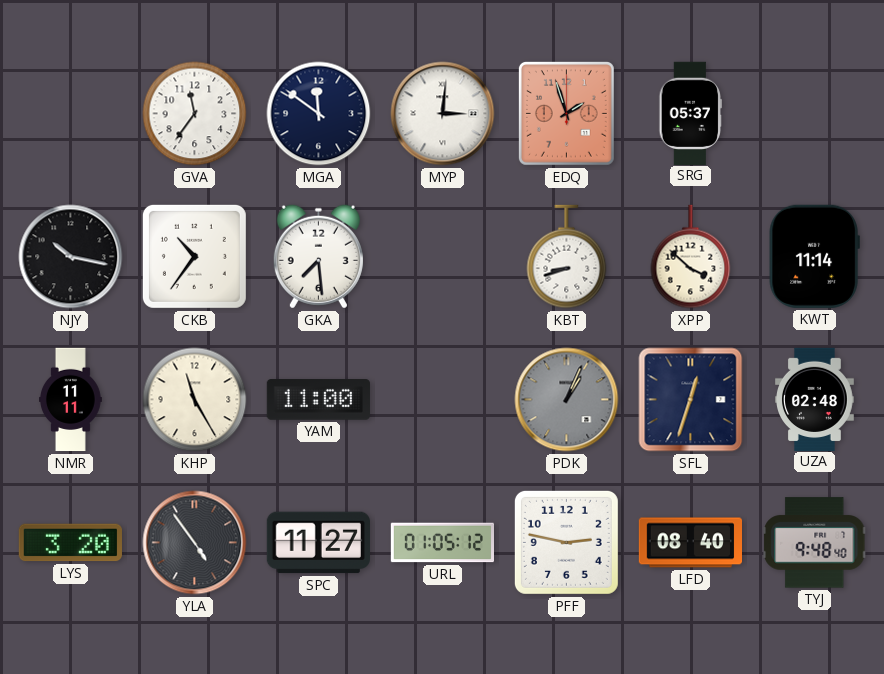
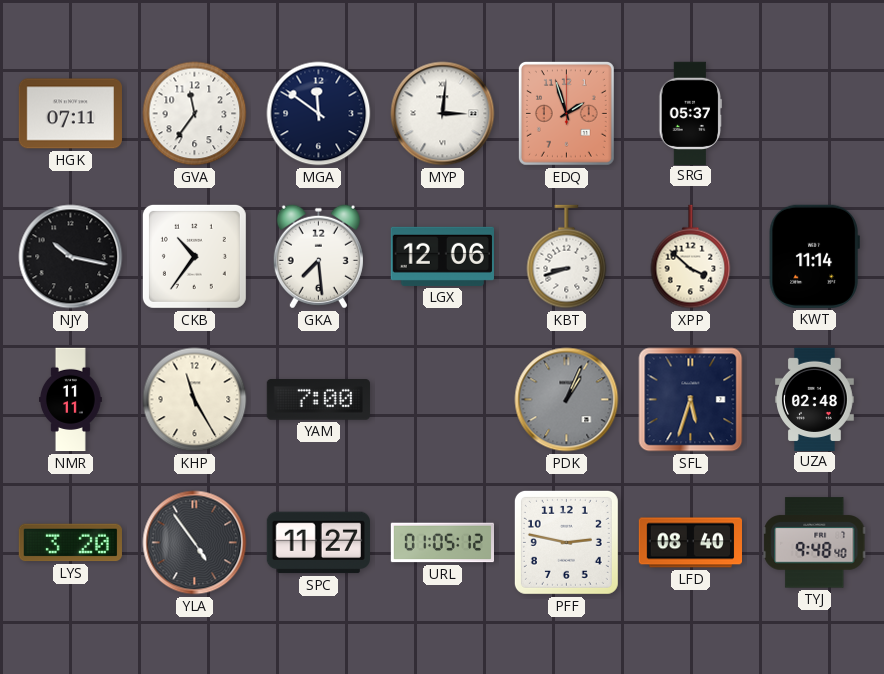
HGK: none -> 07:11 (70, 114)
LGX: none -> 12:06 (442, 256)
YAM: 11:00 -> 7:00 (318, 400)
SFL: 12:33 -> 5:33 (691, 400)
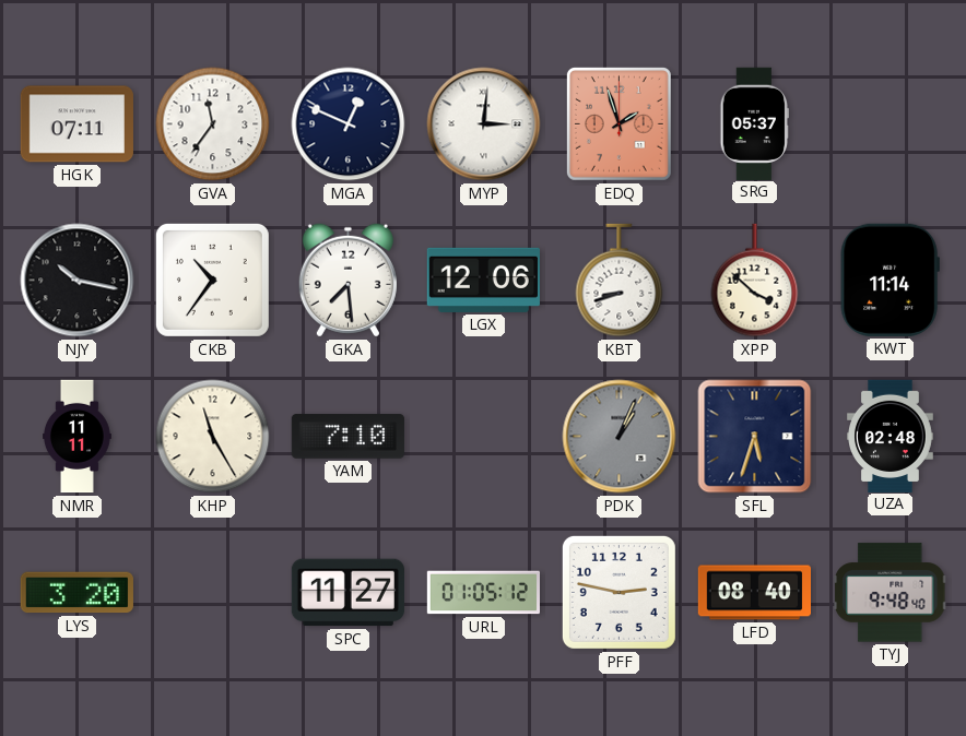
MGA: 11:51 -> 12:49 (349, 124)
YAM: 7:00 -> 7:10 (347, 437)
YLA: 4:54 -> none (195, 543)
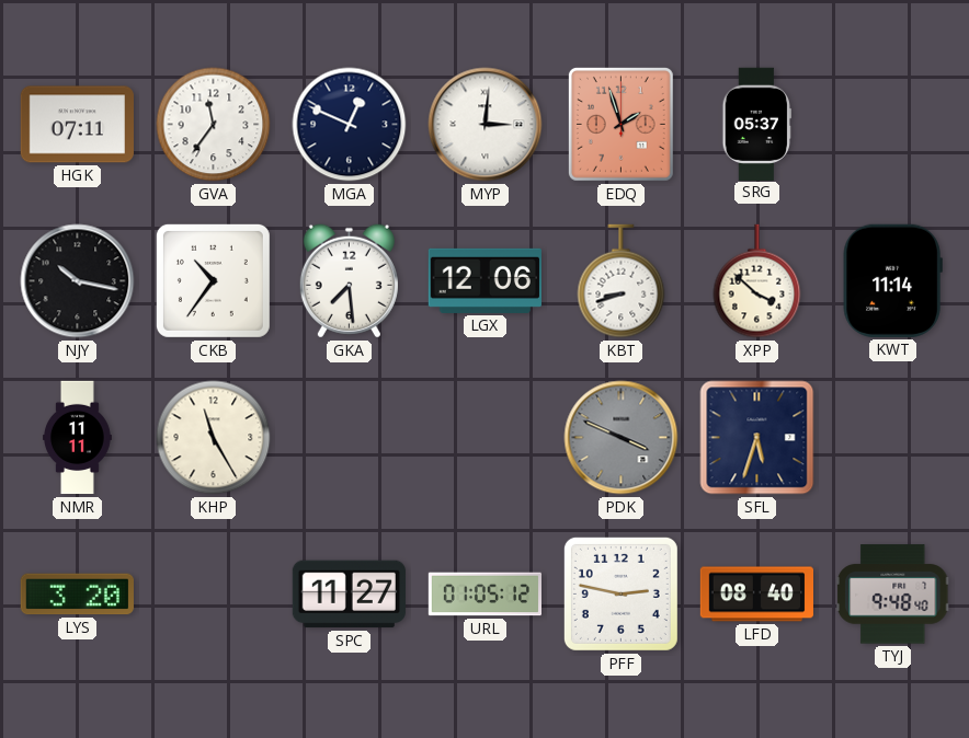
YAM: 7:10 -> none (347, 437)
PDK: 1:04 -> 3:49 (622, 438)
UZA: 02:48 -> none (891, 436)
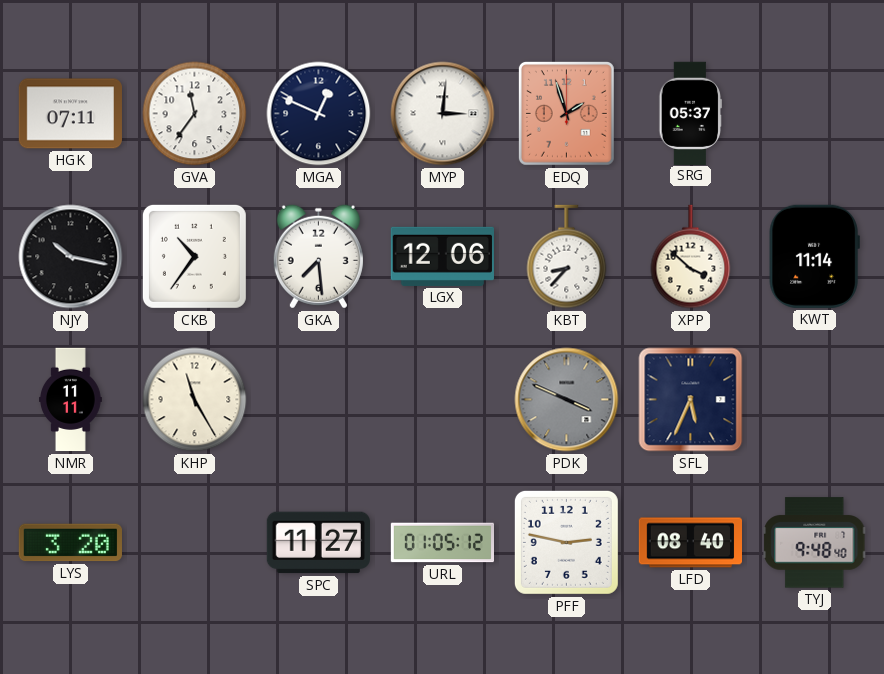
KBT: 8:42 -> 8:37 (567, 257)
SFL: 5:33 -> 5:34 (691, 400)
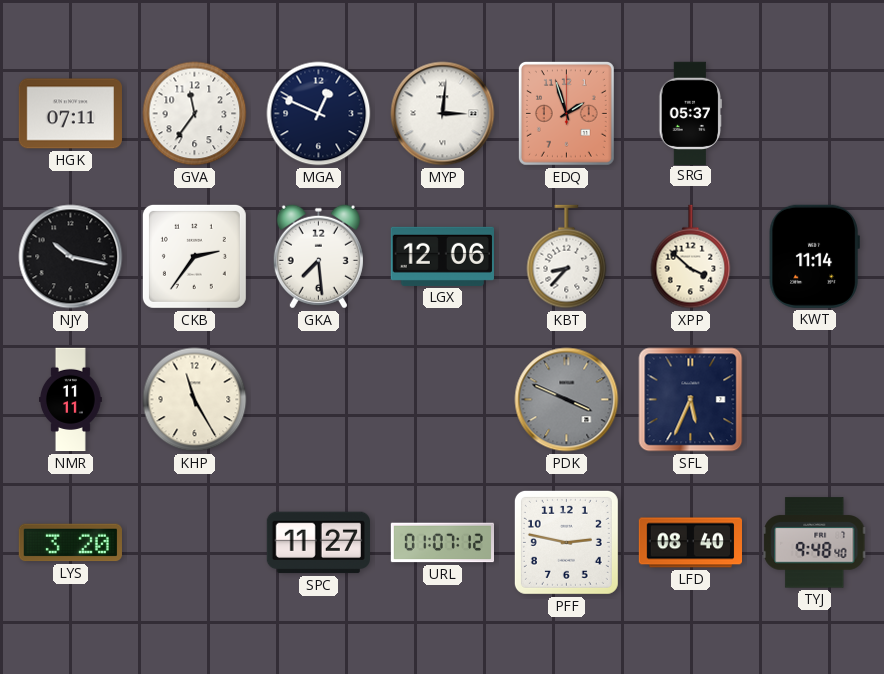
CKB: 10:36 -> 2:36 (194, 256)
URL: 01:05 -> 01:07 (442, 543)
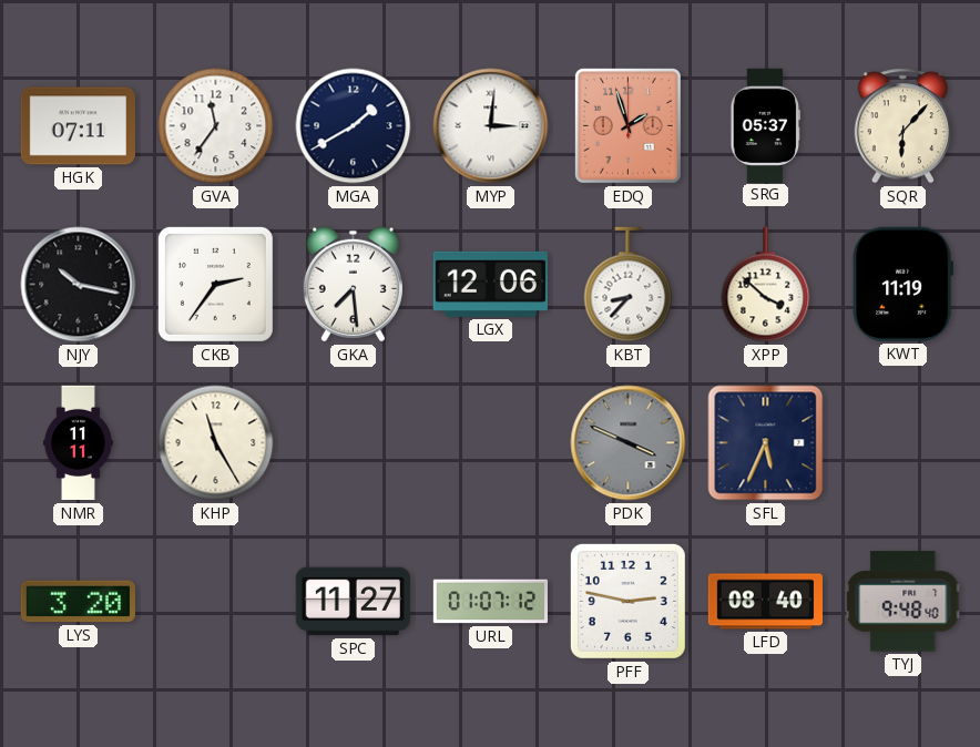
MGA: 12:49 -> 1:40 (354, 126)
SQR: none -> 6:07 (904, 126)
KWT: 11:14 -> 11:19 (902, 284)
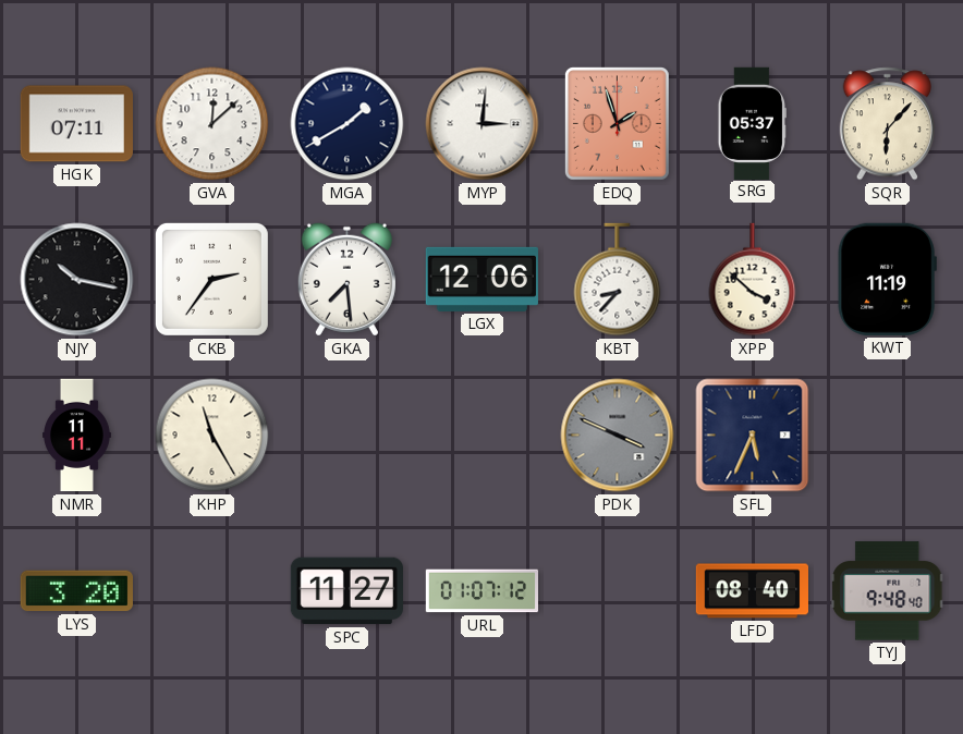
GVA: 11:36 -> 12:08 (212, 124)
PFF: 2:47 -> none (627, 601)
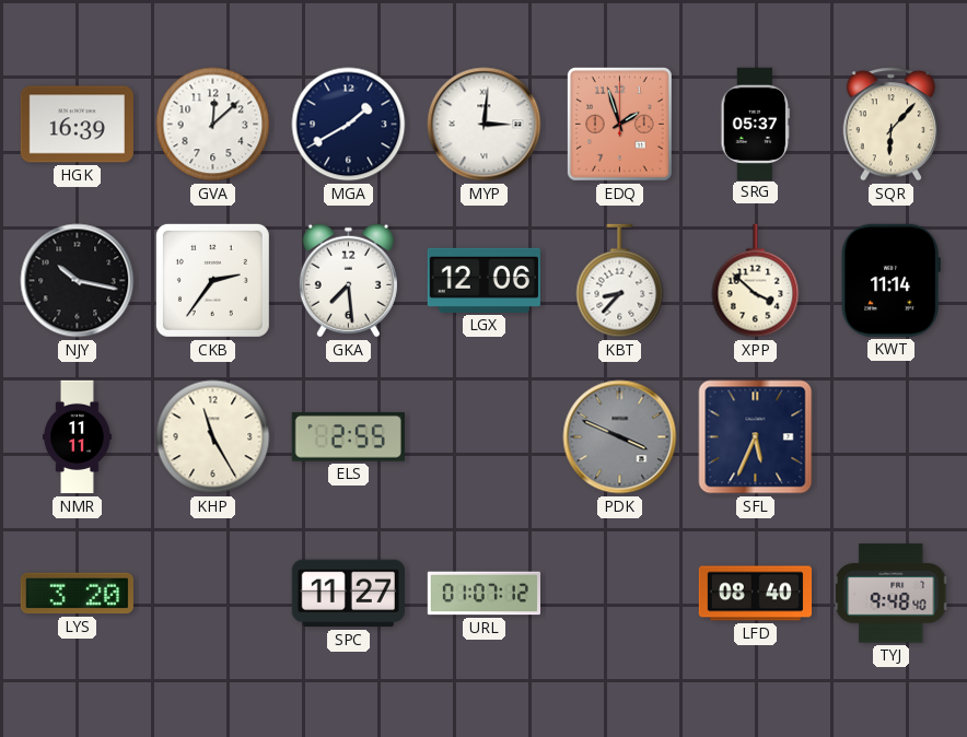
HGK: 07:11 -> 16:39 (77, 125)
KWT: 11:19 -> 11:14 (890, 280)
ELS: none -> 2:55 (348, 436)
